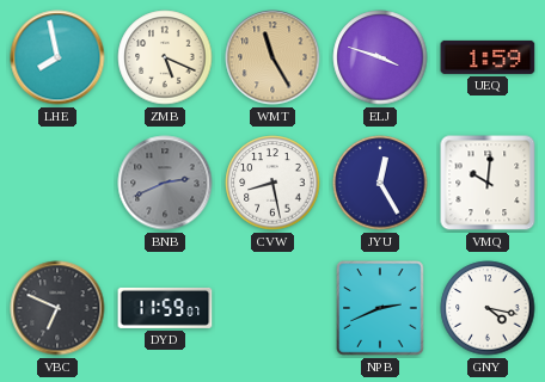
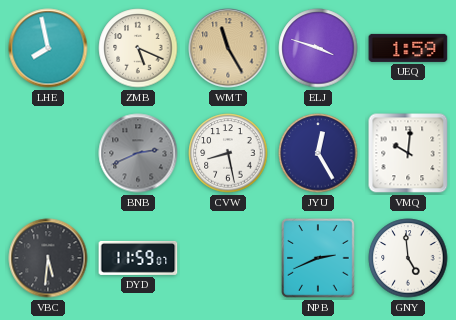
VBC: 6:49 -> 5:31 (48, 258)
GNY: 4:17 -> 4:59 (408, 258)
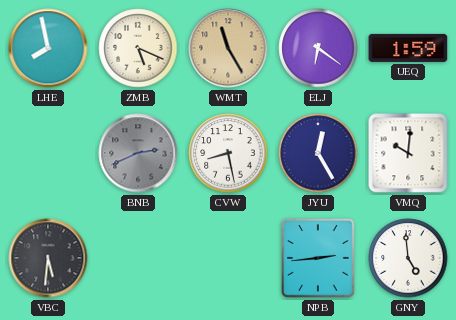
ELJ: 3:48 -> 6:21 (318, 48)
DYD: 11:59 -> none (138, 258)
NPB: 2:41 -> 2:44 (318, 258)
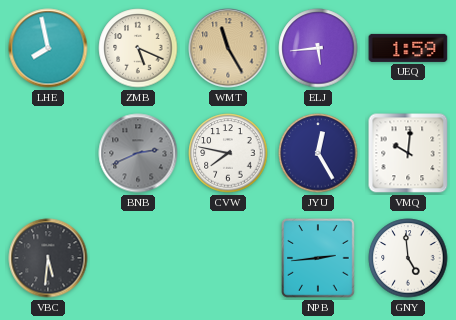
ELJ: 6:21 -> 5:44 (318, 48)
CVW: 8:28 -> 7:47 (228, 153)
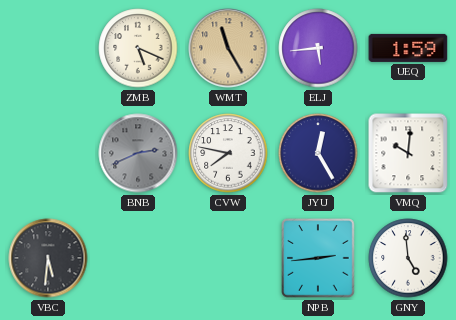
LHE: 7:58 -> none (48, 48)
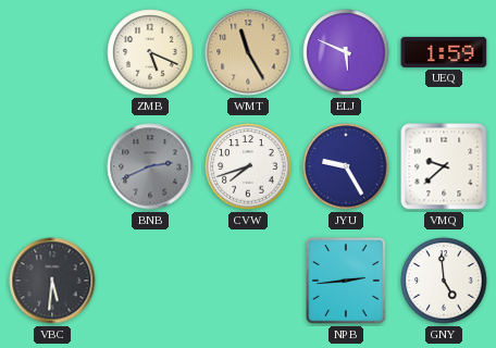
ELJ: 5:44 -> 5:49 (346, 52)
CVW: 7:47 -> 7:42 (248, 166)
JYU: 12:25 -> 9:25 (346, 166)
VMQ: 10:01 -> 9:38 (444, 166)
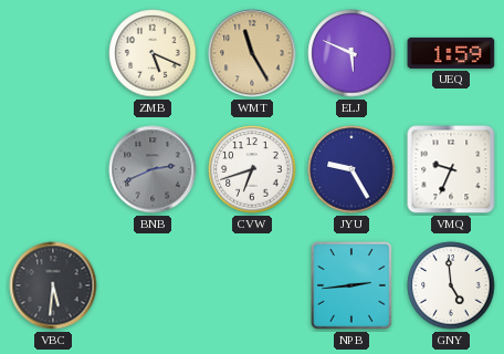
CVW: 7:42 -> 6:42 (252, 169)
VMQ: 9:38 -> 9:34 (451, 169)
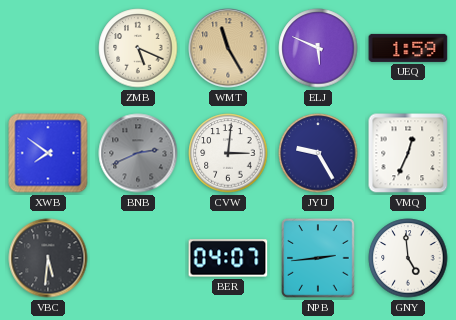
XWB: none -> 7:51 (48, 153)
CVW: 6:42 -> 3:01 (228, 153)
VMQ: 9:34 -> 12:34 (408, 153)
BER: none -> 04:07 (228, 258)
